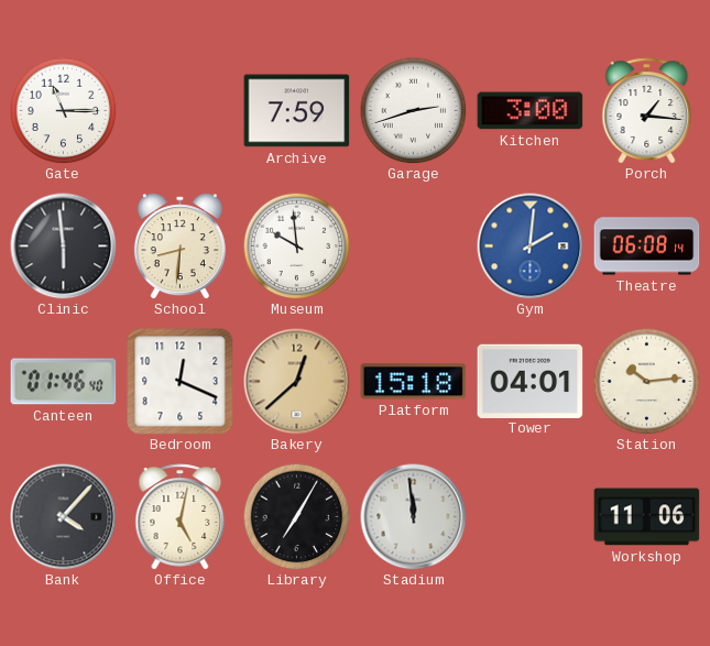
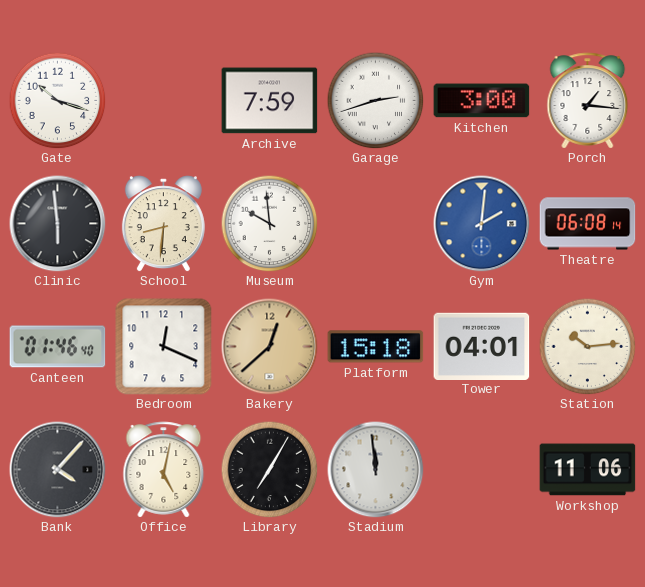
Gate: 11:15 -> 10:18 (57, 100)
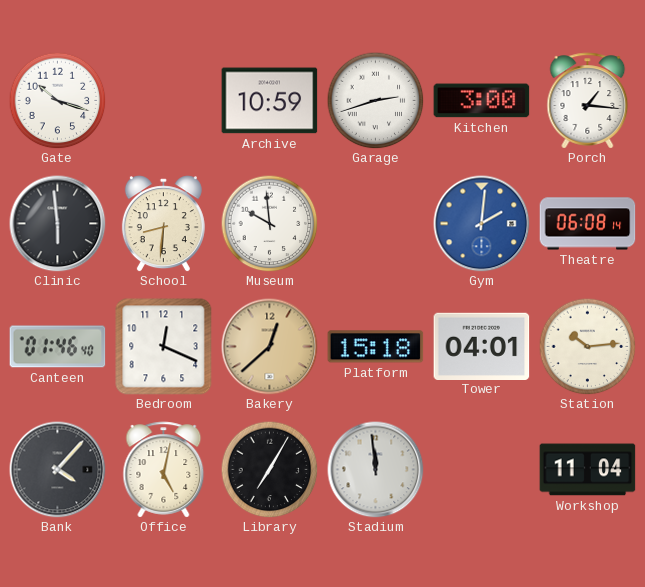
Archive: 7:59 -> 10:59 (270, 101)
Workshop: 11:06 -> 11:04 (588, 470)
